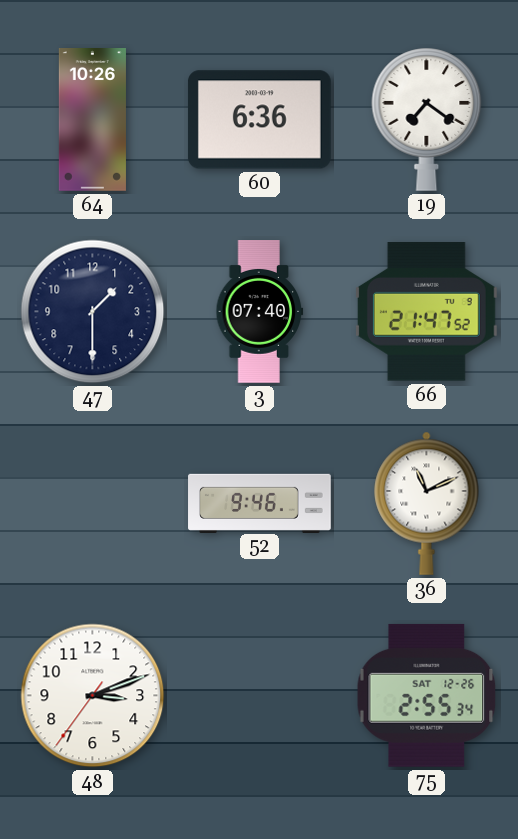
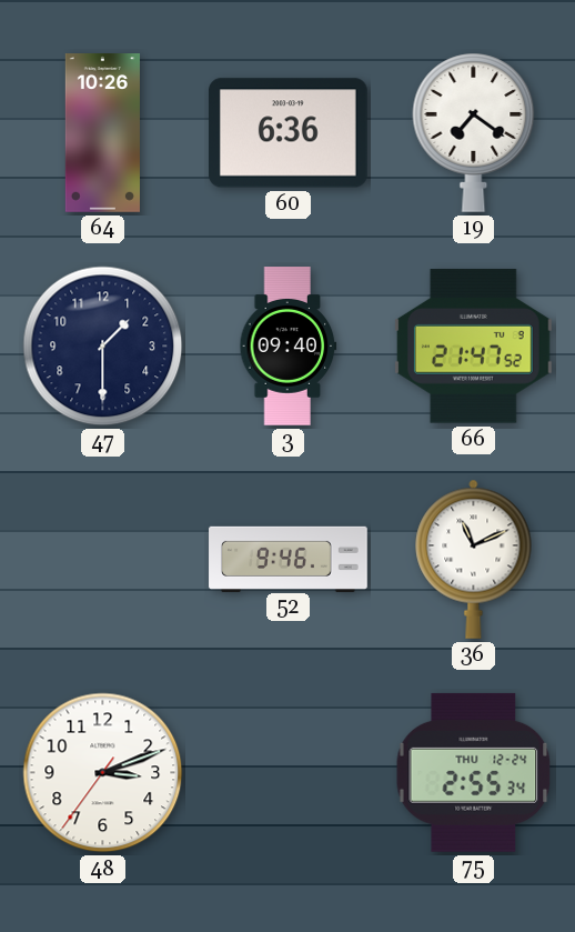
3: 07:40 -> 09:40 (289, 347)
75 date: SAT 12-26 -> THU 12-24 (474, 772)
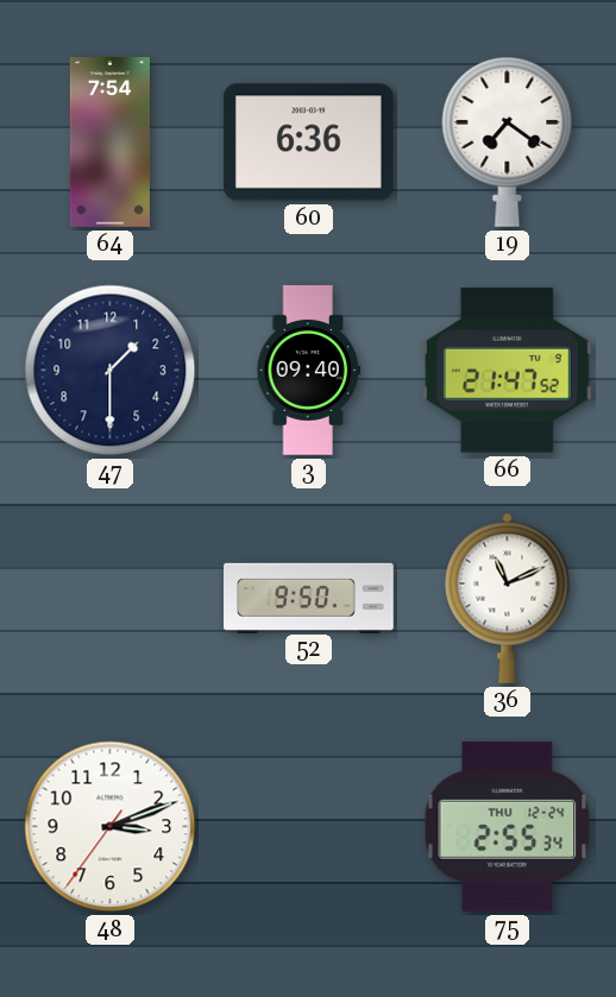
64: 10:26 -> 7:54 (109, 143)
52: 9:46 -> 9:50 (309, 598)
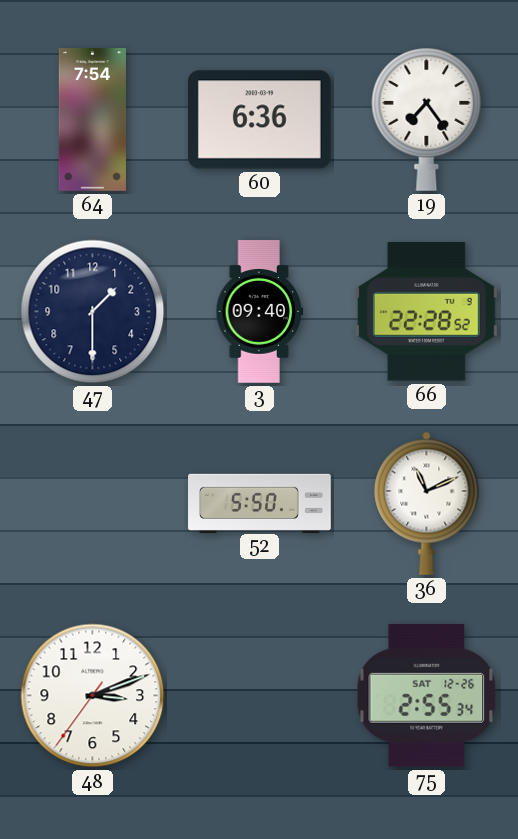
19: 7:21 -> 7:24 (427, 119)
66: 21:47 -> 22:28 (426, 312)
52: 9:50 -> 5:50 (260, 503)
75 date: THU 12-24 -> SAT 12-26 (427, 695)
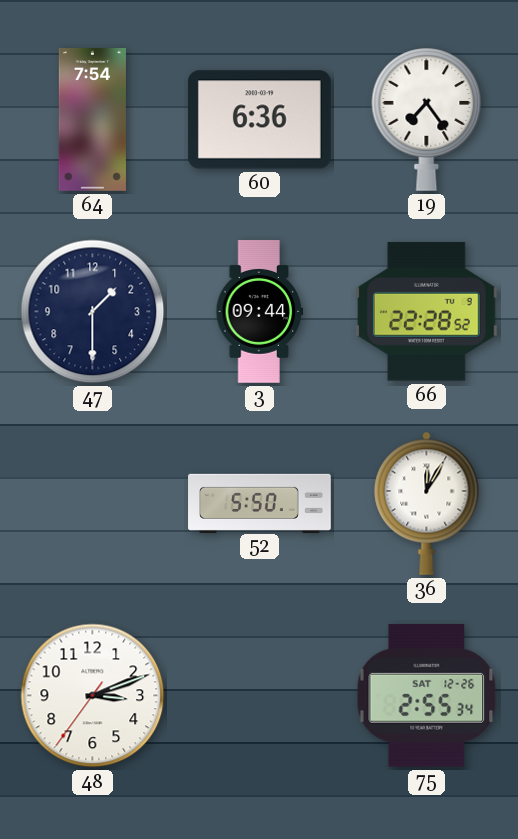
3: 09:40 -> 09:44 (260, 312)
36: 11:11 -> 12:05 (427, 503)
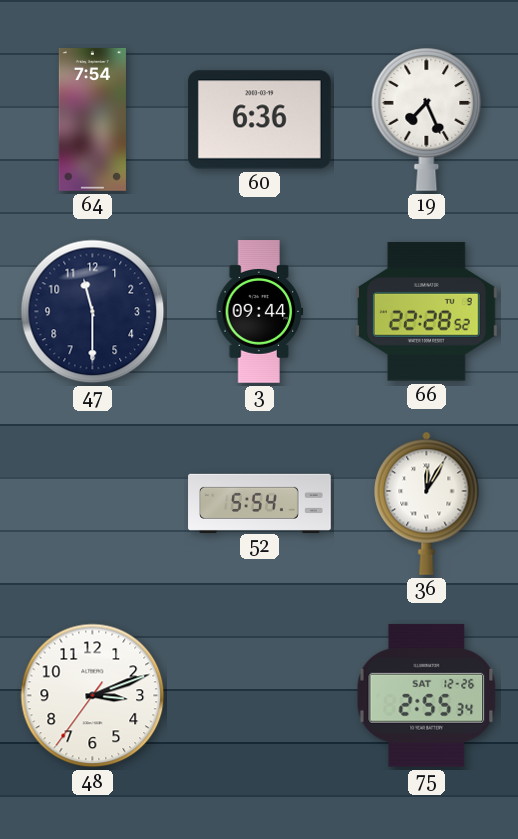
19: 7:24 -> 7:26 (427, 119)
47: 1:30 -> 11:30 (93, 312)
52: 5:50 -> 5:54 (260, 503)
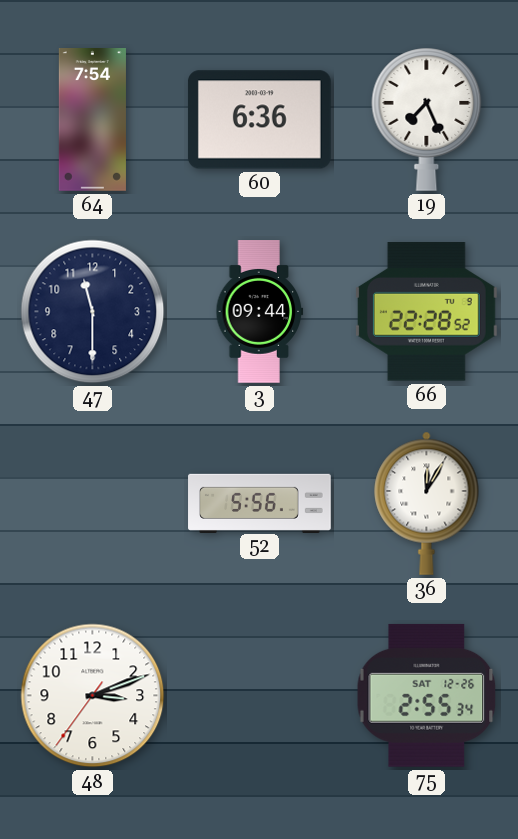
52: 5:54 -> 5:56 (260, 503)
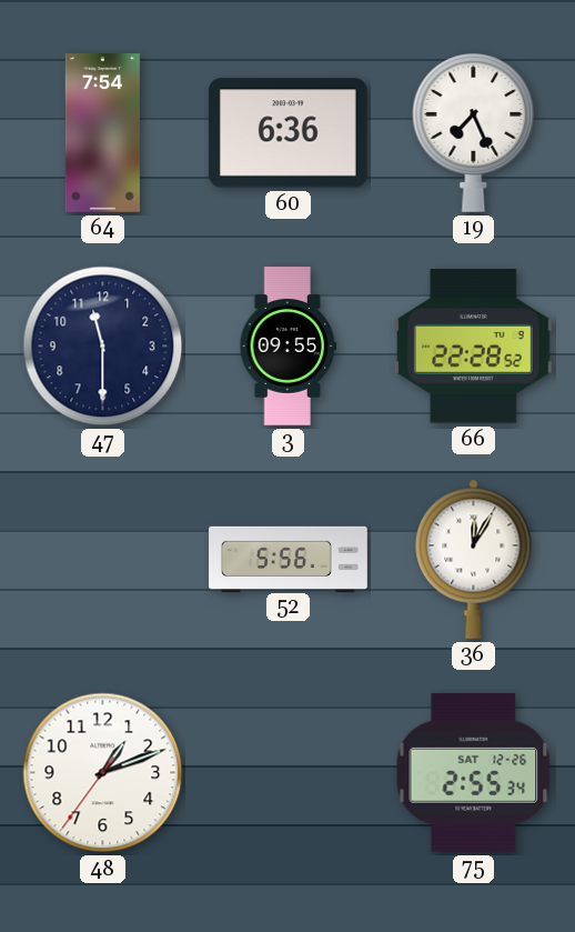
3: 09:44 -> 09:55 (289, 347)
48: 3:11 -> 1:11 (103, 773)
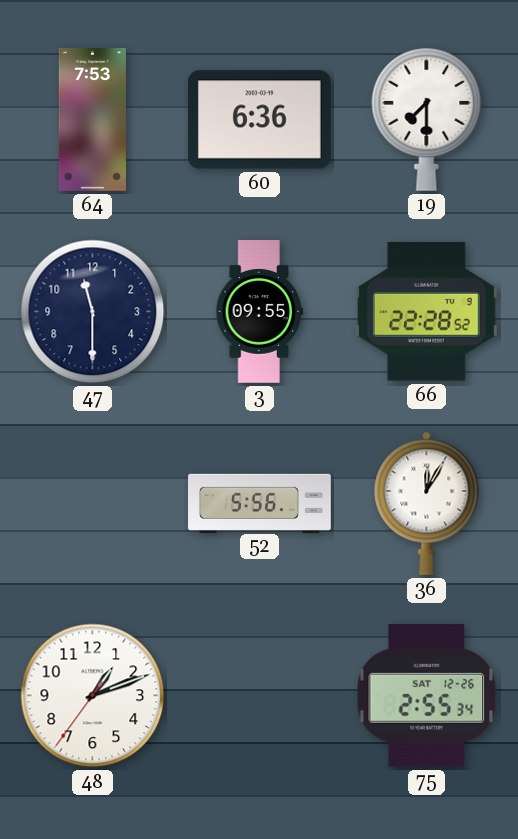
64: 7:54 -> 7:53 (92, 120)
19: 7:26 -> 7:30 (427, 119)
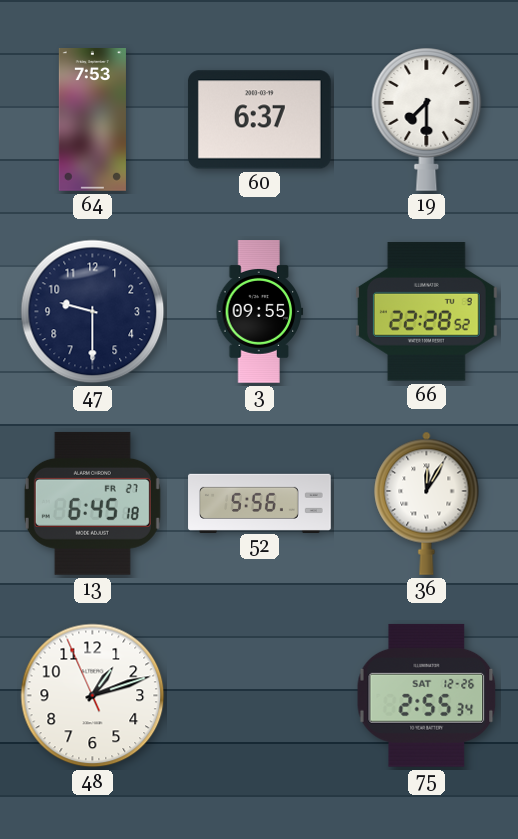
60: 6:36 -> 6:37 (259, 120)
47: 11:30 -> 9:30 (93, 312)
13: none -> 6:45 (92, 503)
48: 1:11:36 -> 1:11:56 (93, 696)
